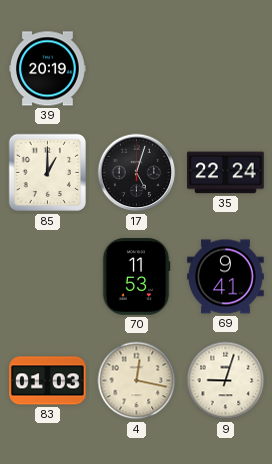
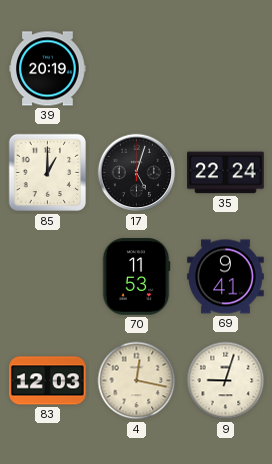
83: 01:03 -> 12:03 (48, 381)
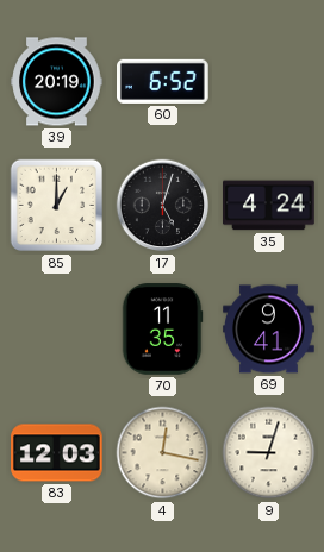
60: none -> 6:52 (163, 81)
35: 22:24 -> 4:24 (269, 206)
70: 11:53 -> 11:35 (162, 330)
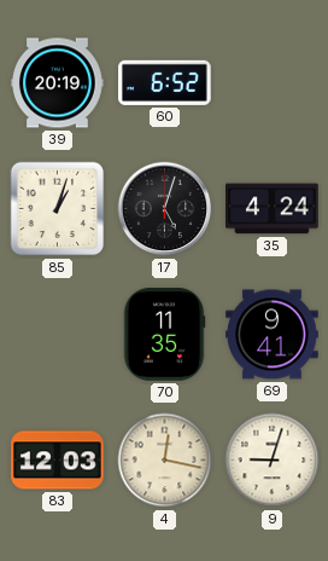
85: 1:00 -> 1:03 (58, 209)
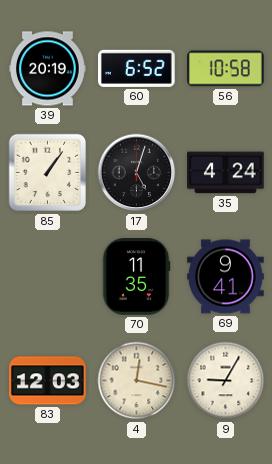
56: none -> 10:58 (226, 69)
85: 1:03 -> 1:06 (48, 173)
9: 9:03 -> 9:05 (226, 381)
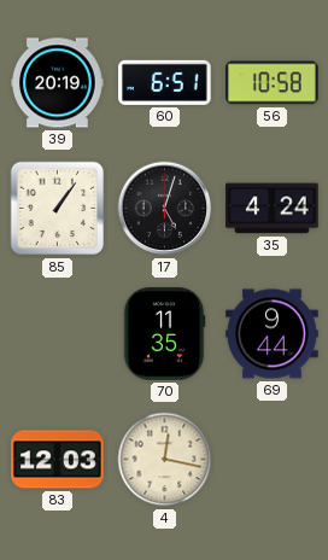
60: 6:52 -> 6:51 (165, 82)
69: 9:41 -> 9:44 (273, 334)
9: 9:05 -> none (226, 381)
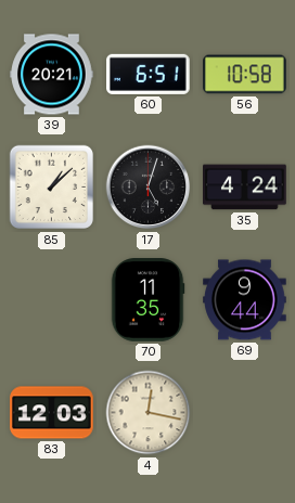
39: 20:19 -> 20:21 (52, 75)
85: 1:06 -> 1:08 (52, 188)
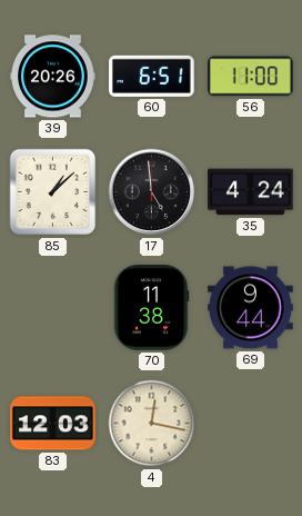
39: 20:21 -> 20:26 (53, 77)
56: 10:58 -> 11:00 (251, 77)
17: 5:03 -> 4:59 (152, 192)
70: 11:35 -> 11:38 (151, 308)
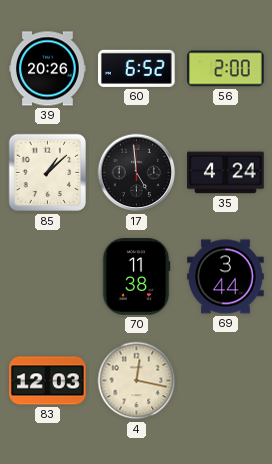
60: 6:51 -> 6:52 (137, 68)
56: 11:00 -> 2:00 (226, 69)
69: 9:44 -> 3:44 (226, 277)
